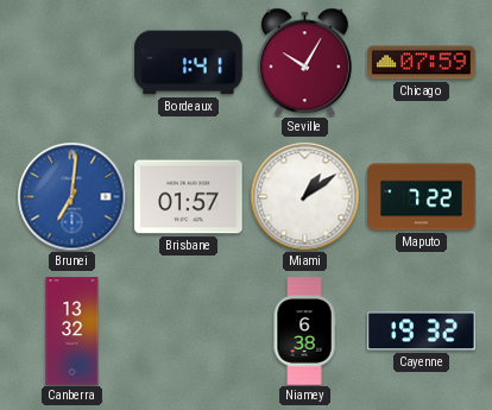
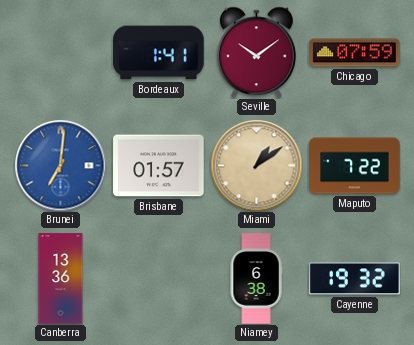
Seville: 10:05 -> 10:09 (257, 52)
Miami dial: white -> champagne (256, 165)
Canberra: 13:32 -> 13:36 (61, 279)
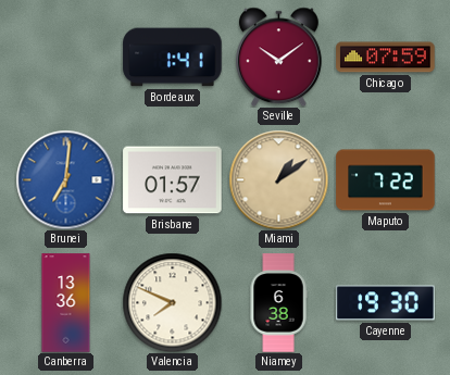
Valencia: none -> 7:49 (172, 302)
Cayenne: 19:32 -> 19:30 (386, 303)
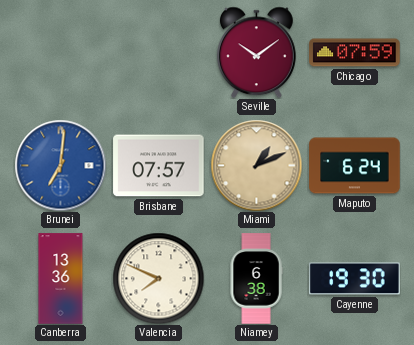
Bordeaux: 1:41 -> none (173, 58)
Brisbane: 01:57 -> 07:57 (159, 166)
Miami: 1:09 -> 1:11 (256, 165)
Maputo: 7:22 -> 6:24 (355, 166)
